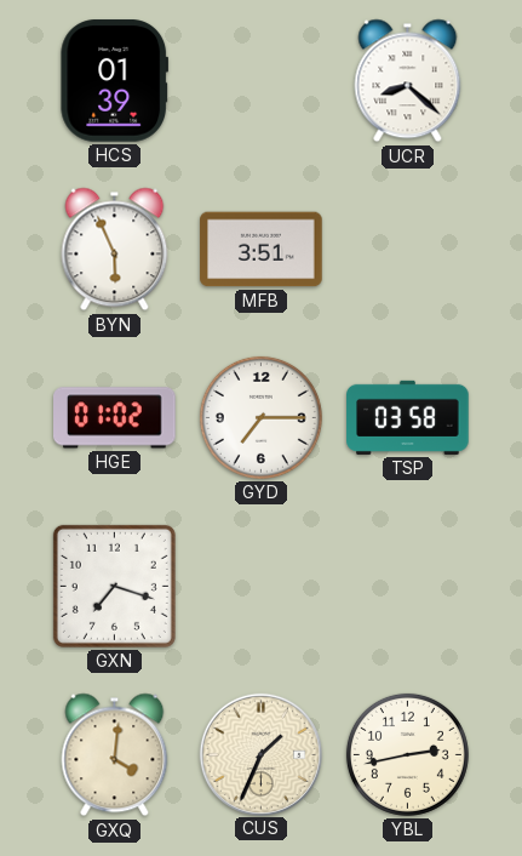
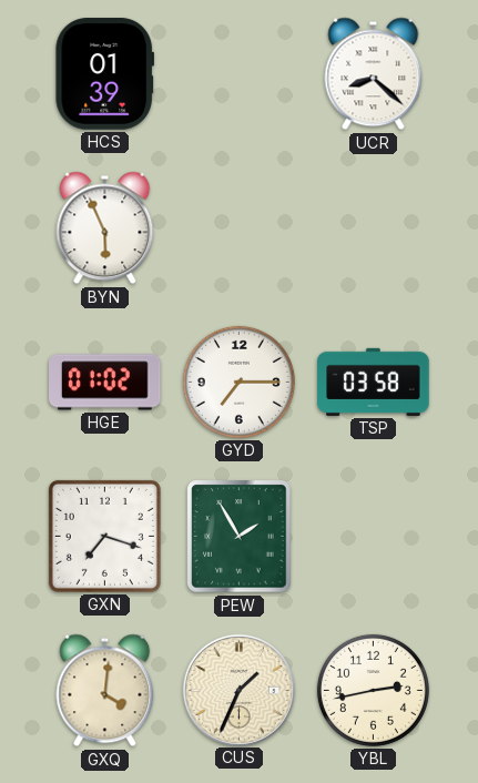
MFB: 3:51 -> none (262, 250)
PEW: none -> 1:55 (240, 537)
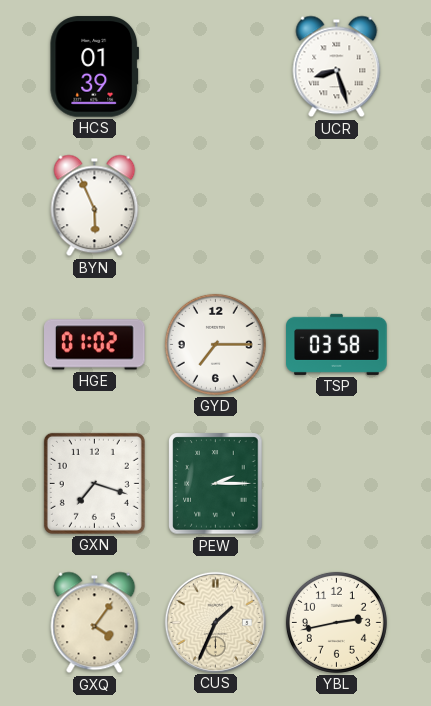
UCR: 8:22 -> 8:27 (337, 67)
PEW: 1:55 -> 2:15 (216, 484)
GXQ: 4:01 -> 4:06 (95, 623)
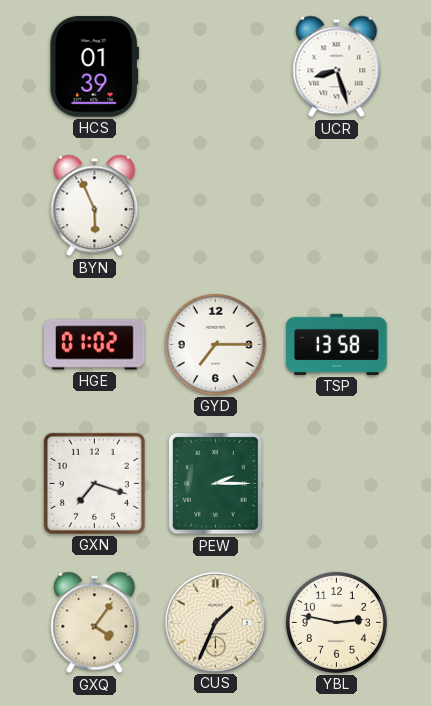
TSP: 03:58 -> 13:58 (337, 344)
YBL: 2:43 -> 2:47 (336, 622)
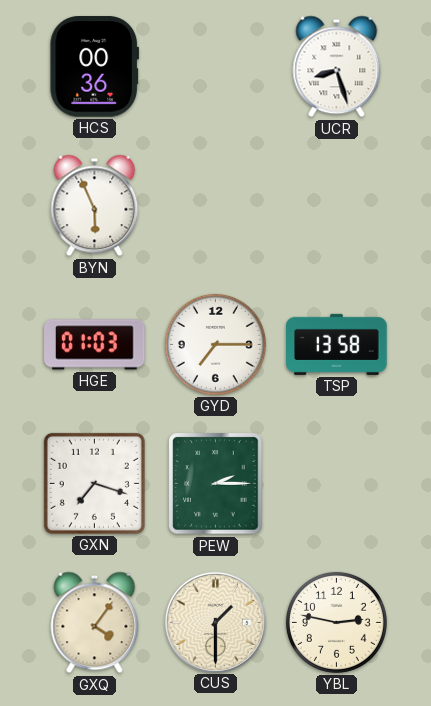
HCS: 01:39 -> 00:36 (94, 67)
HGE: 01:02 -> 01:03 (95, 345)
CUS: 1:34 -> 1:30 (215, 622)
